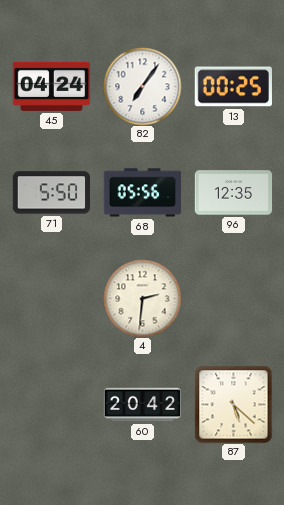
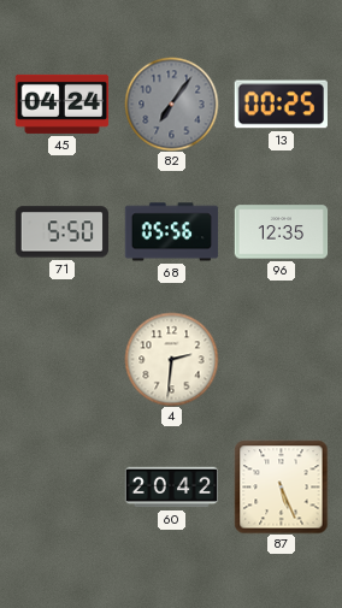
82 dial: white -> grey (171, 104)
87: 5:22 -> 5:26 (281, 486)
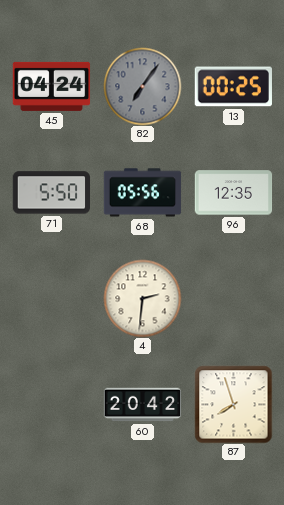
87: 5:26 -> 7:57 (233, 404)
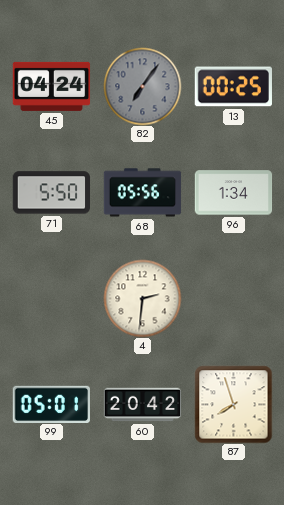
96: 12:35 -> 1:34 (233, 193)
99: none -> 05:01 (51, 404)
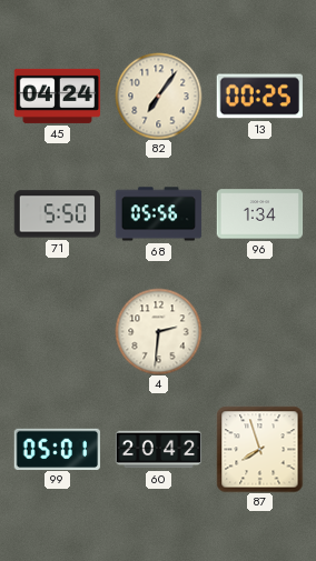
82 dial: grey -> cream (158, 96)
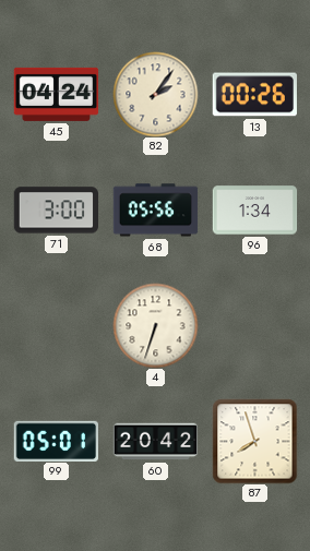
82: 7:06 -> 2:06 (155, 94)
13: 00:25 -> 00:26 (254, 95)
71: 5:50 -> 3:00 (56, 211)
4: 2:31 -> 6:33 (155, 325)
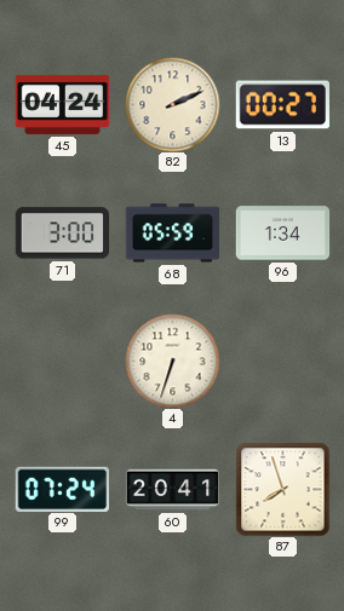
82: 2:06 -> 2:11 (172, 104)
13: 00:26 -> 00:27 (282, 105)
68: 05:56 -> 05:59 (172, 234)
99: 05:01 -> 07:24 (62, 489)
60: 20:42 -> 20:41 (172, 490)
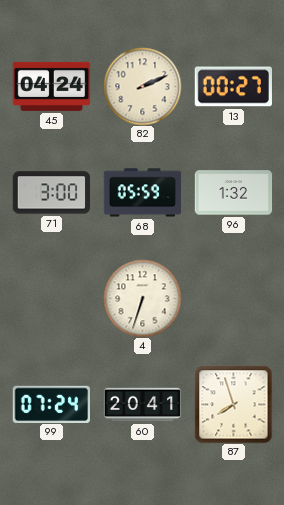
96: 1:34 -> 1:32 (233, 193)
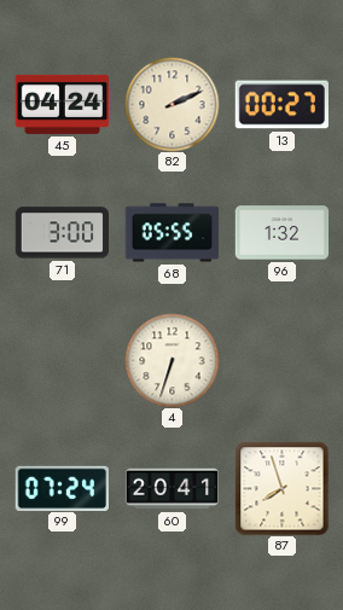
68: 05:59 -> 05:55 (171, 233)
